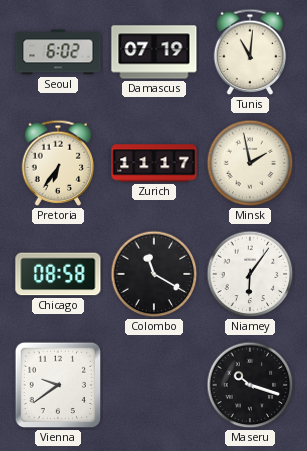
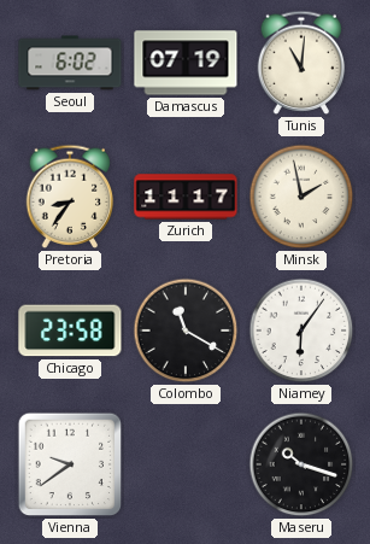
Pretoria: 6:36 -> 8:36 (70, 197)
Chicago: 08:58 -> 23:58 (70, 331)
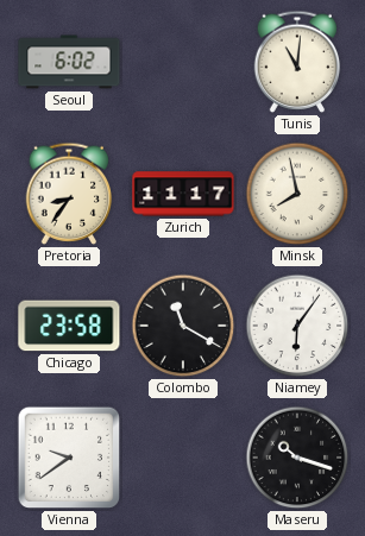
Damascus: 07:19 -> none (186, 63)
Minsk: 1:58 -> 7:58 (297, 194)
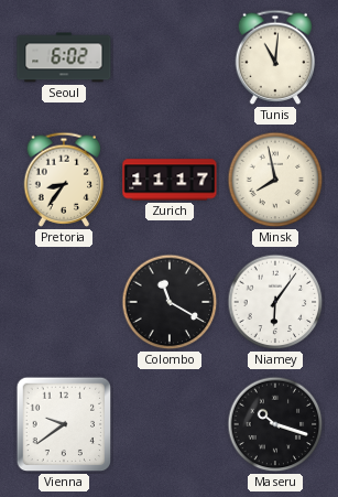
Chicago: 23:58 -> none (69, 326)
